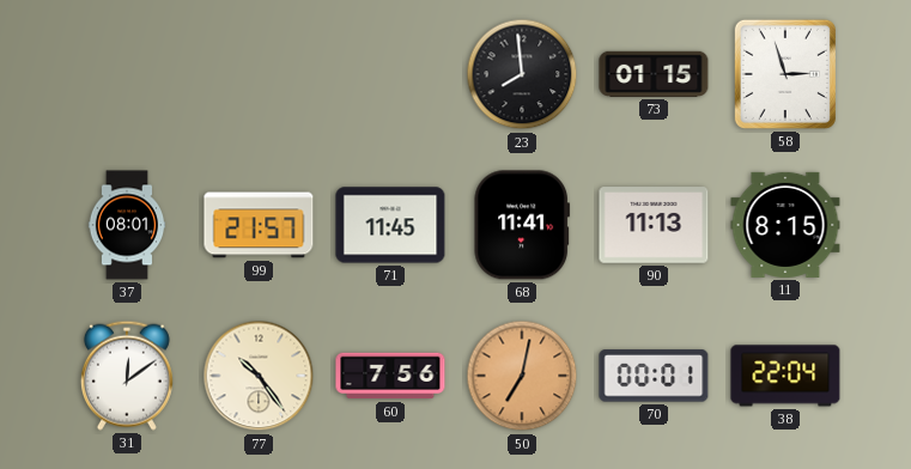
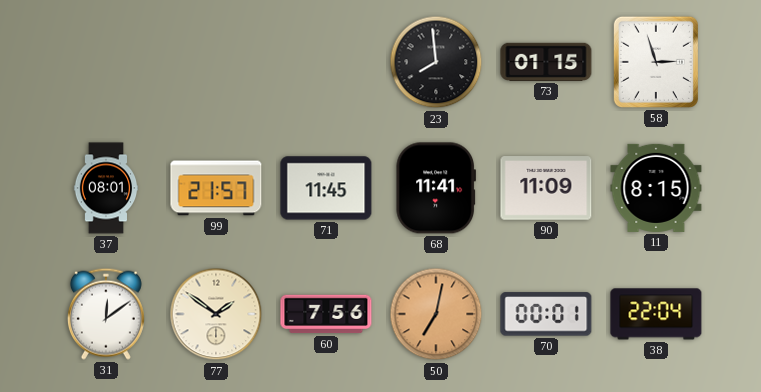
90: 11:13 -> 11:09 (546, 188)
77: 10:24 -> 1:51 (216, 314)
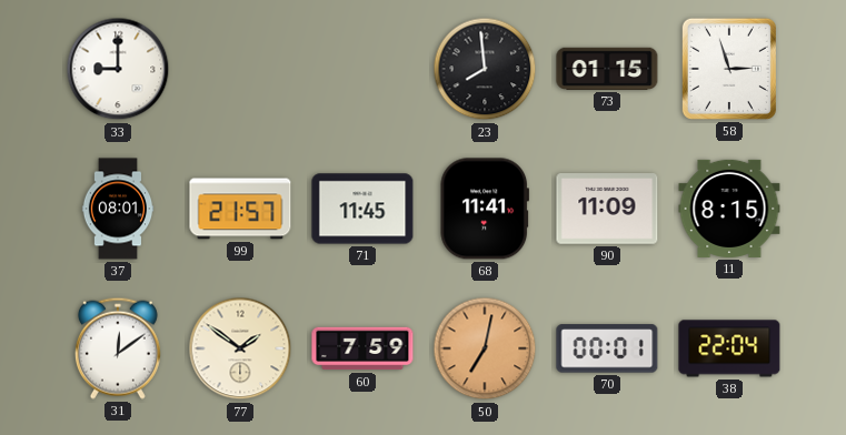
33: none -> 9:00 (118, 69)
60: 7:56 -> 7:59 (362, 348)
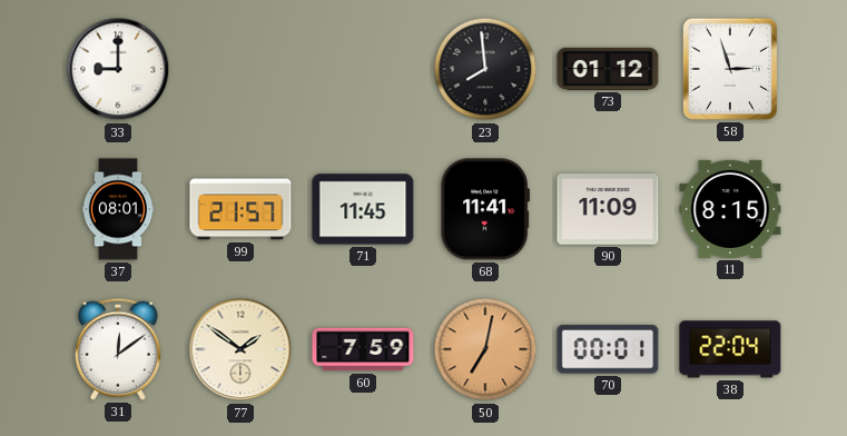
73: 01:15 -> 01:12 (608, 69)
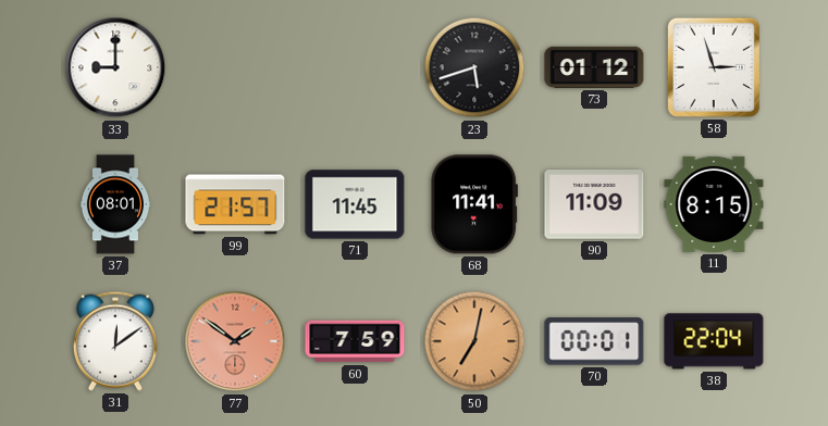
23: 7:59 -> 5:42 (474, 67)
77 dial: cream -> salmon (235, 341)
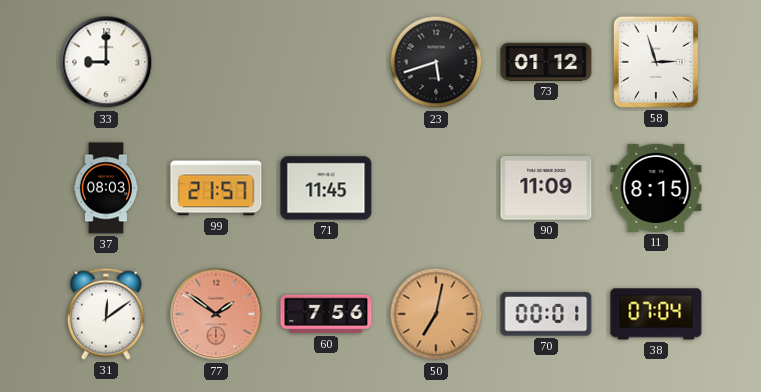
37: 08:01 -> 08:03 (106, 188)
68: 11:41 -> none (473, 204)
60: 7:59 -> 7:56 (326, 314)
38: 22:04 -> 07:04 (656, 314)
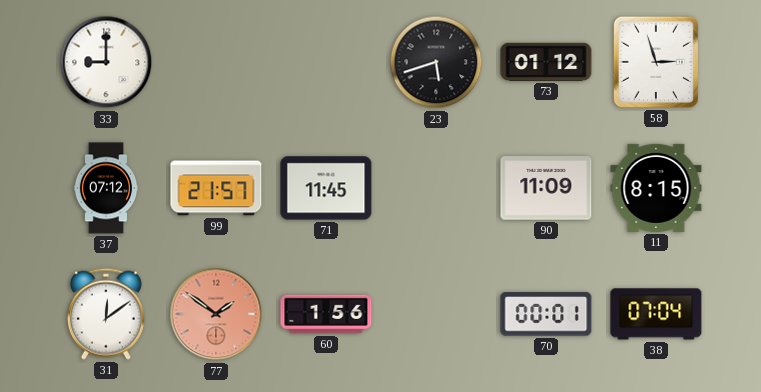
37: 08:03 -> 07:12 (106, 188)
60: 7:56 -> 1:56 (326, 314)
50: 7:02 -> none (436, 314)
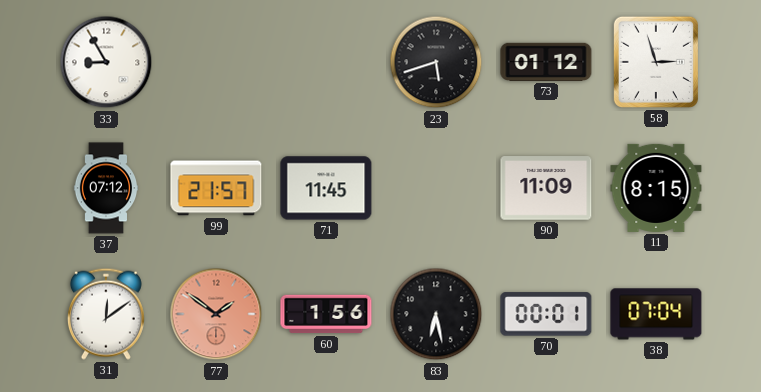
33: 9:00 -> 8:55 (106, 62)
83: none -> 6:28 (436, 314)
